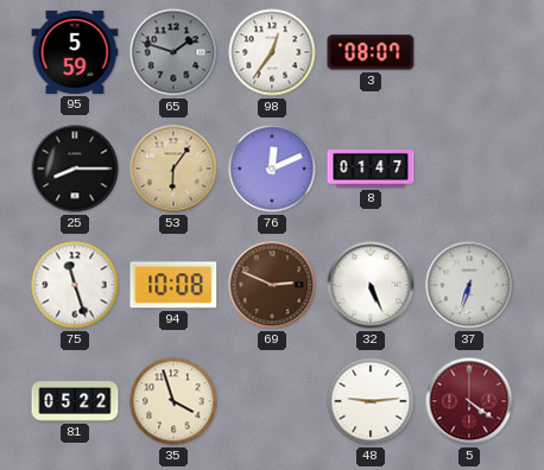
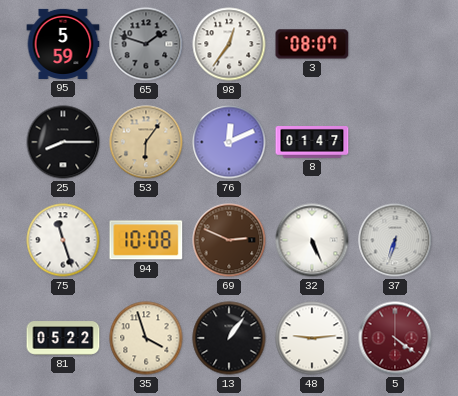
13: none -> 1:06 (229, 338)
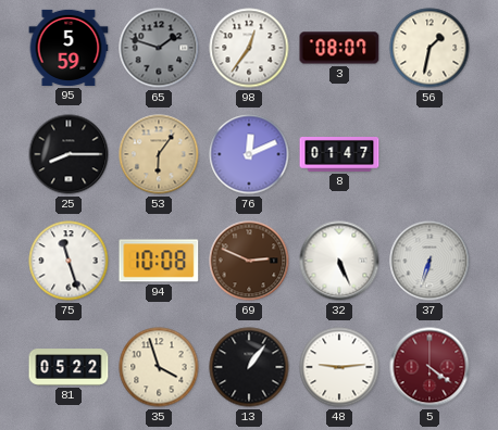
56: none -> 1:32 (429, 48)
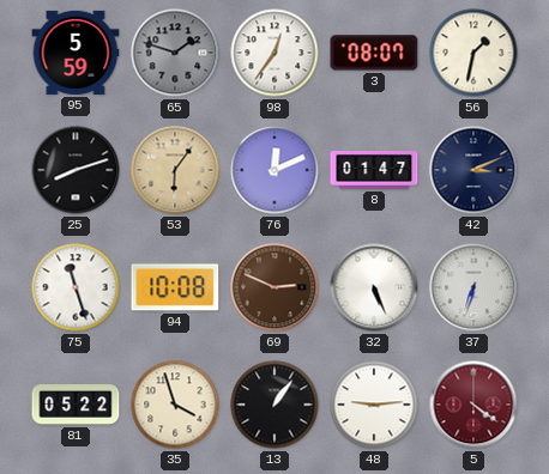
25: 8:15 -> 8:12 (76, 170)
42: none -> 3:11 (473, 170)
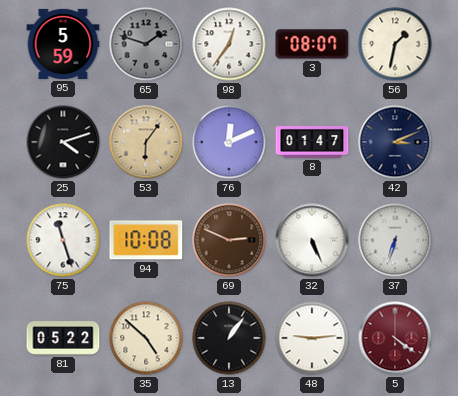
25: 8:12 -> 4:12 (63, 142)
35: 3:57 -> 4:52 (146, 338)
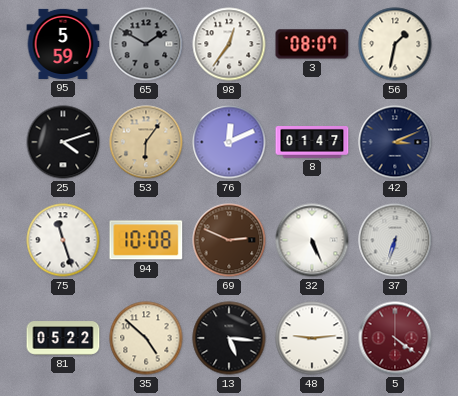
65: 1:48 -> 1:50 (146, 44)
13: 1:06 -> 5:16 (229, 338)
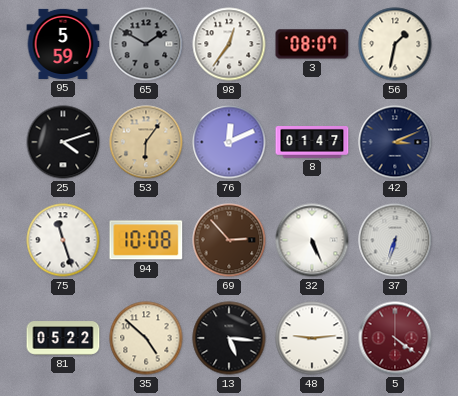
69: 2:49 -> 2:53 (229, 240)
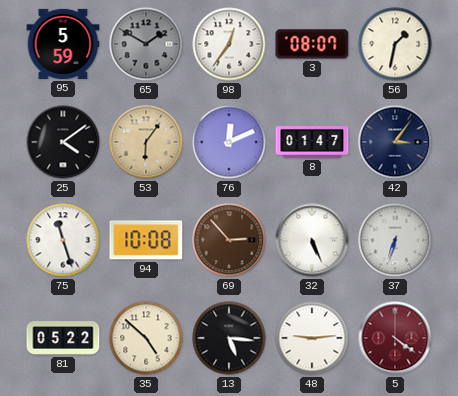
25: 4:12 -> 4:09 (63, 142)
42: 3:11 -> 3:06 (395, 142)
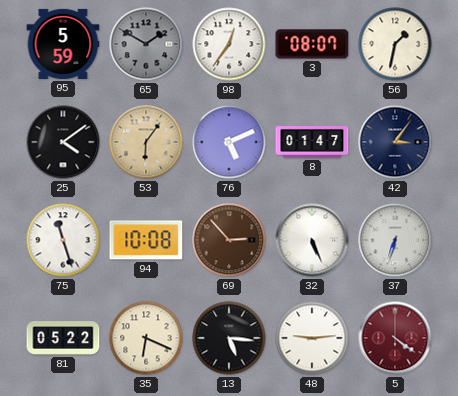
76: 12:11 -> 5:11 (229, 142)
35: 4:52 -> 6:19 (146, 338)
